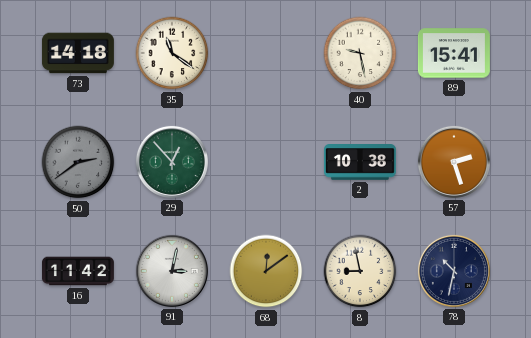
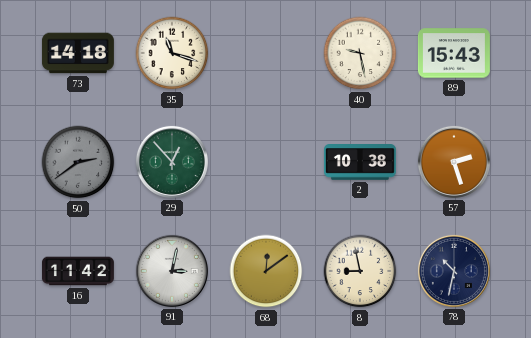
35: 11:21 -> 11:18 (172, 53)
89: 15:41 -> 15:43 (454, 53)
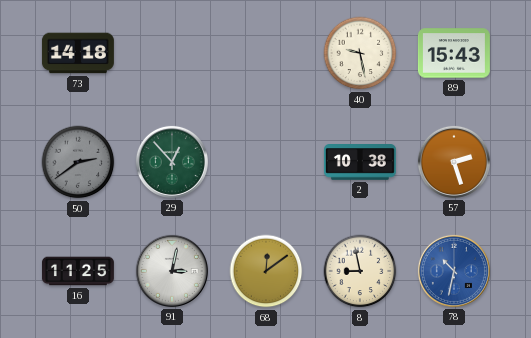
35: 11:18 -> none (172, 53)
16: 11:42 -> 11:25 (78, 271)
78 dial: navy -> blue (454, 271)
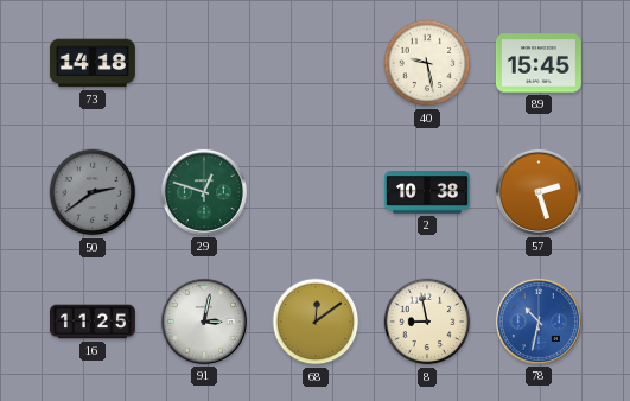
89: 15:43 -> 15:45 (539, 63)
29: 12:53 -> 12:48 (204, 192)
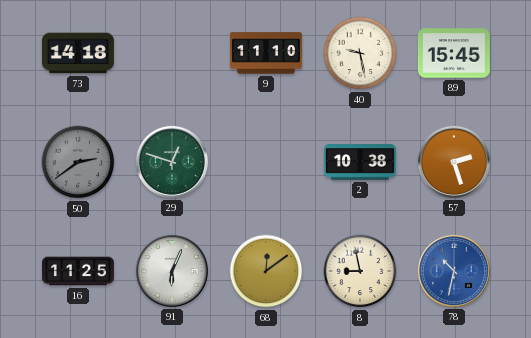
9: none -> 11:10 (266, 53)
91: 3:02 -> 6:04 (172, 271)
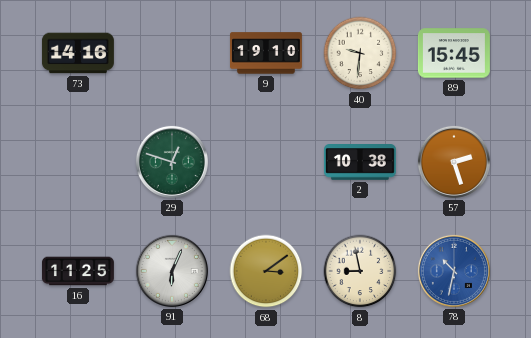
73: 14:18 -> 14:16 (78, 53)
9: 11:10 -> 19:10 (266, 53)
40: 9:28 -> 9:31 (360, 53)
50: 2:39 -> none (78, 162)
68: 12:09 -> 3:09 (266, 271)
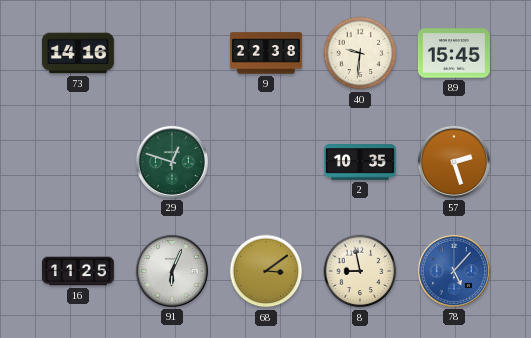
9: 19:10 -> 22:38 (266, 53)
2: 10:38 -> 10:35 (360, 162)
78: 10:32 -> 5:07 (454, 271)
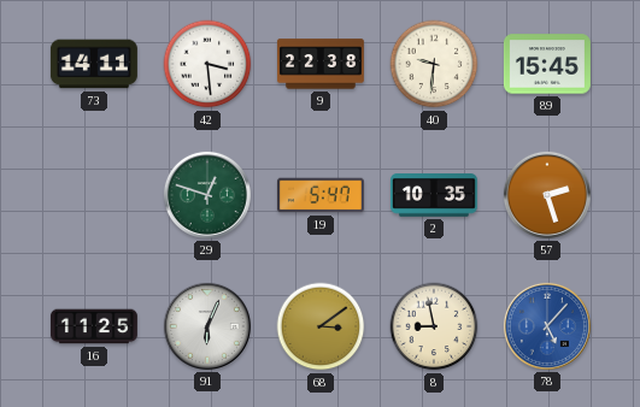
73: 14:16 -> 14:11 (94, 64)
42: none -> 3:29 (207, 64)
19: none -> 5:47 (321, 195)
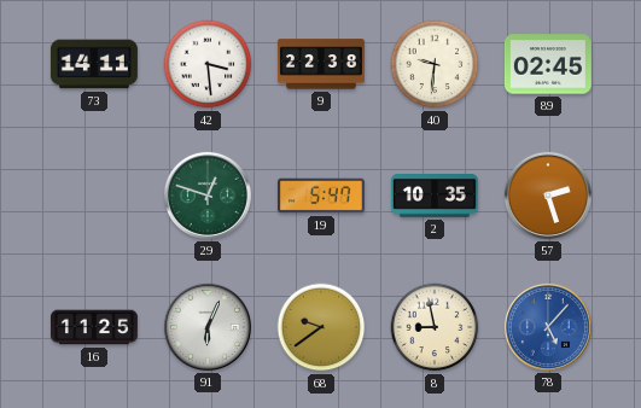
89: 15:45 -> 02:45 (548, 64)
68: 3:09 -> 9:39 (321, 327)
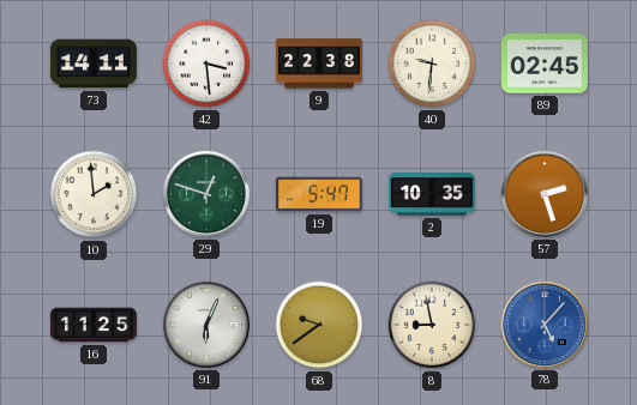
10: none -> 1:59 (94, 194)
